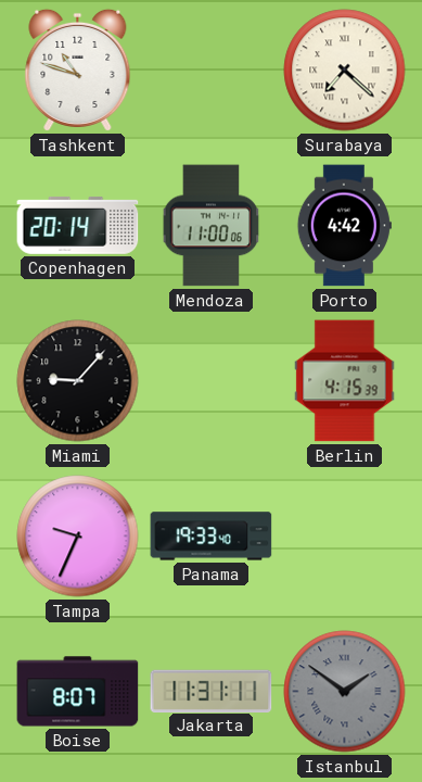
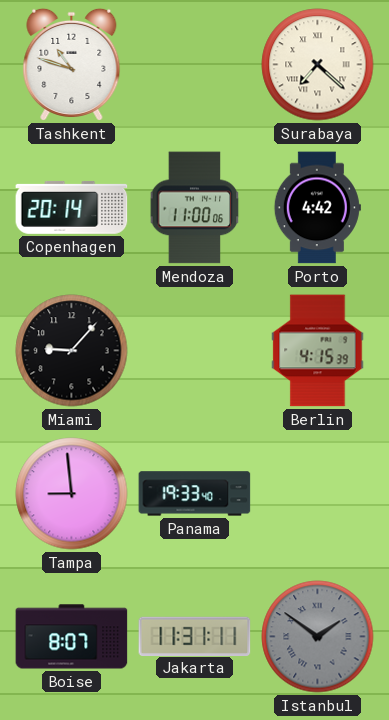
Tampa: 9:34 -> 8:59 (72, 494)
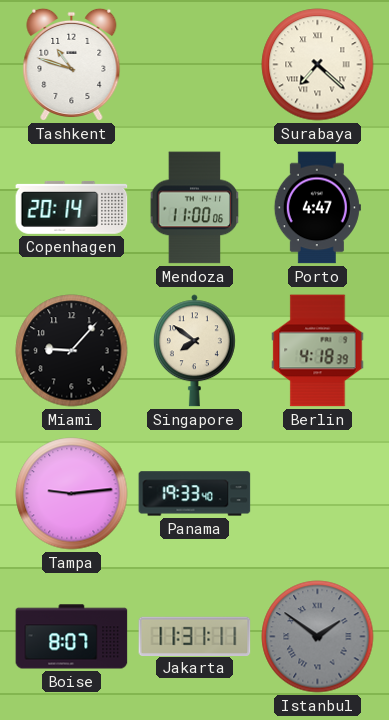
Porto: 4:42 -> 4:47 (317, 208)
Singapore: none -> 7:51 (194, 351)
Berlin: 4:15 -> 4:18 (318, 351)
Tampa: 8:59 -> 9:14 (72, 494)
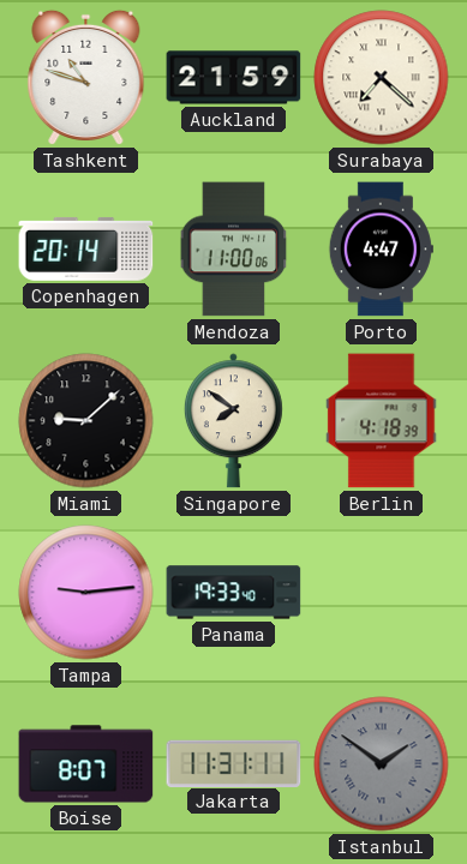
Auckland: none -> 21:59 (234, 78)
Miami: 9:07 -> 9:08 (86, 421)
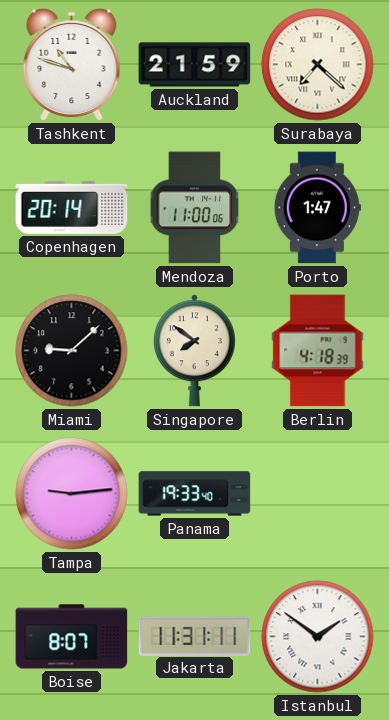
Porto: 4:47 -> 1:47 (317, 208)
Istanbul dial: grey -> white (318, 637)
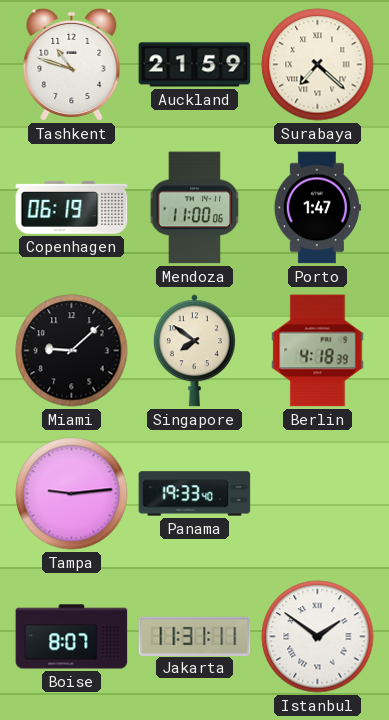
Copenhagen: 20:14 -> 06:19 (72, 207)
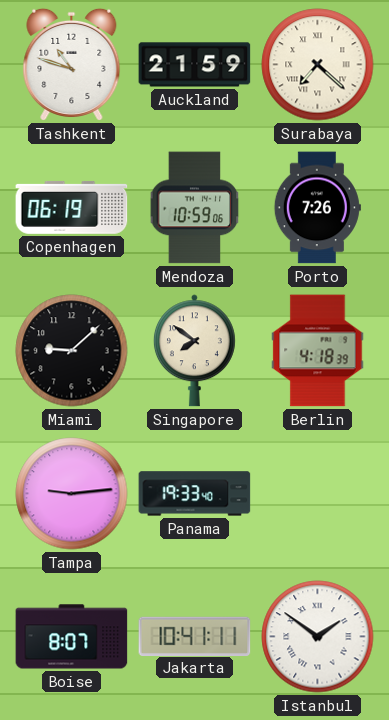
Mendoza: 11:00 -> 10:59 (195, 208)
Porto: 1:47 -> 7:26 (317, 208)
Jakarta: 11:31 -> 10:41 (195, 636)
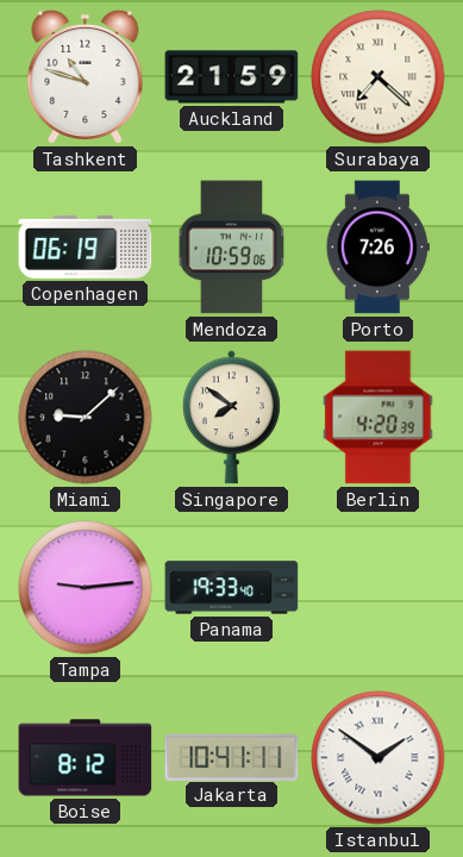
Berlin: 4:18 -> 4:20 (378, 418)
Boise: 8:07 -> 8:12 (86, 758)
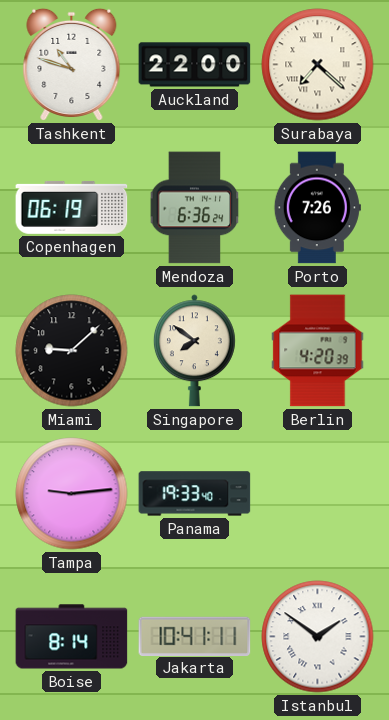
Auckland: 21:59 -> 22:00 (195, 65)
Mendoza: 10:59 -> 6:36 (195, 208)
Boise: 8:12 -> 8:14 (72, 637)
